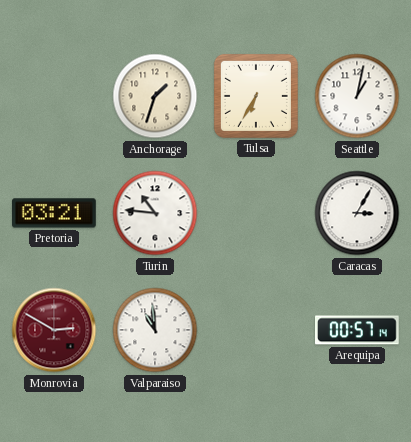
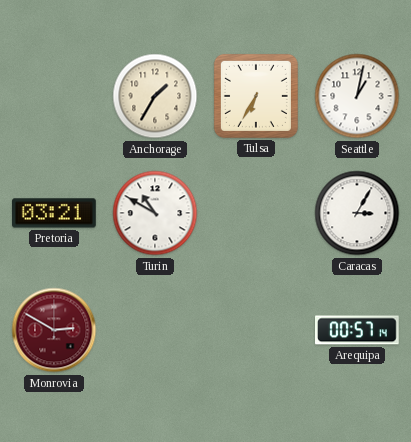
Anchorage: 1:33 -> 1:35 (155, 96)
Turin: 10:46 -> 10:50 (155, 213)
Valparaiso: 10:59 -> none (155, 330)
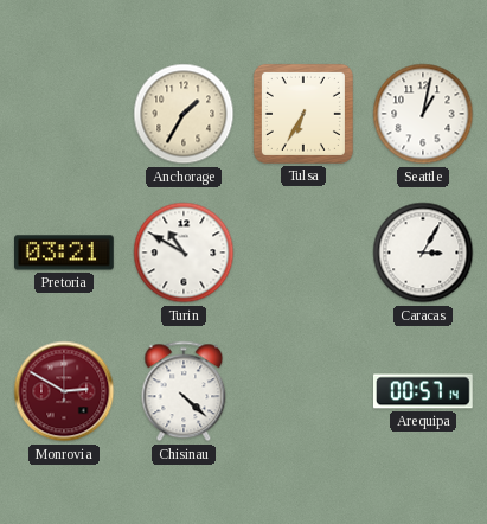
Chisinau: none -> 4:22 (184, 391)
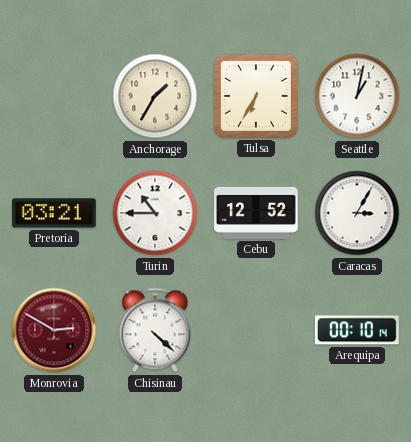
Turin: 10:50 -> 10:45 (155, 213)
Cebu: none -> 12:52 (257, 213)
Arequipa: 00:57 -> 00:10 (358, 330)
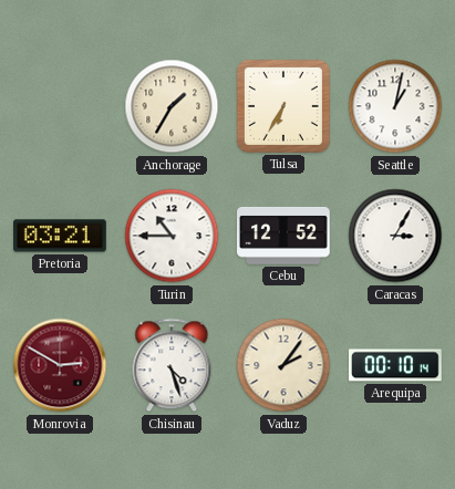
Chisinau: 4:22 -> 4:27 (172, 365)
Vaduz: none -> 2:06 (283, 365)
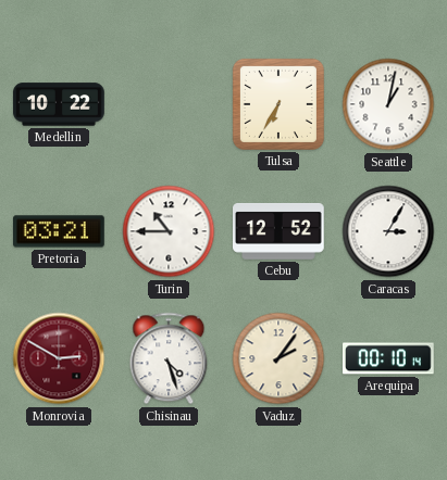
Medellin: none -> 10:22 (59, 104)
Anchorage: 1:35 -> none (172, 106)
